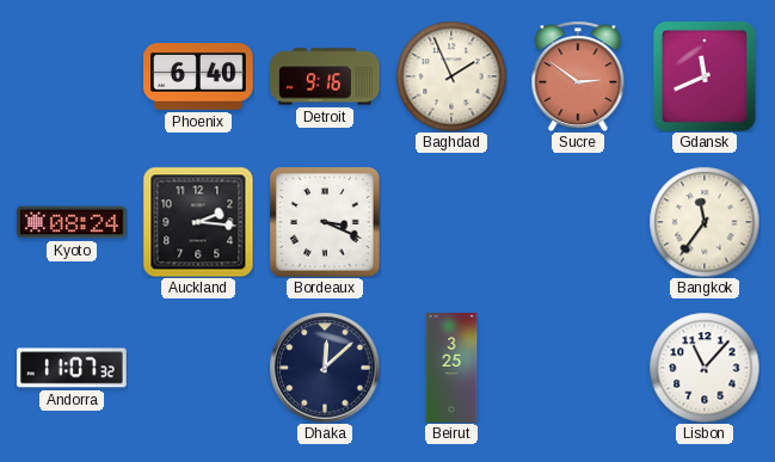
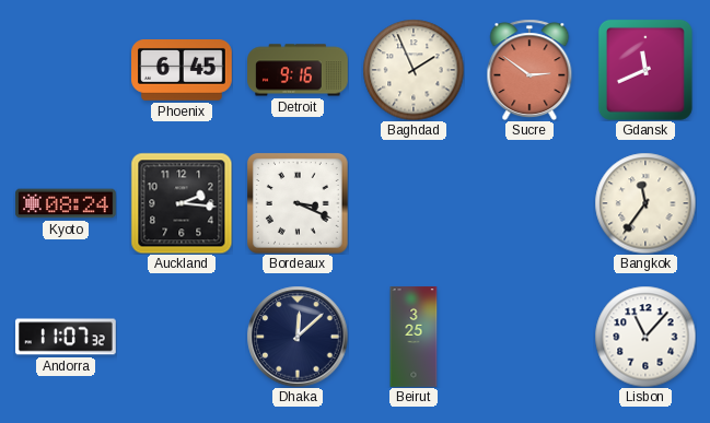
Phoenix: 6:40 -> 6:45 (183, 70)
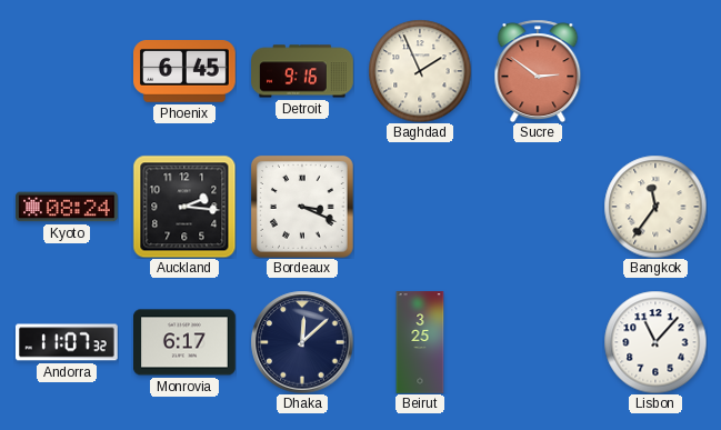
Gdansk: 11:41 -> none (645, 70)
Monrovia: none -> 6:17 (184, 342)
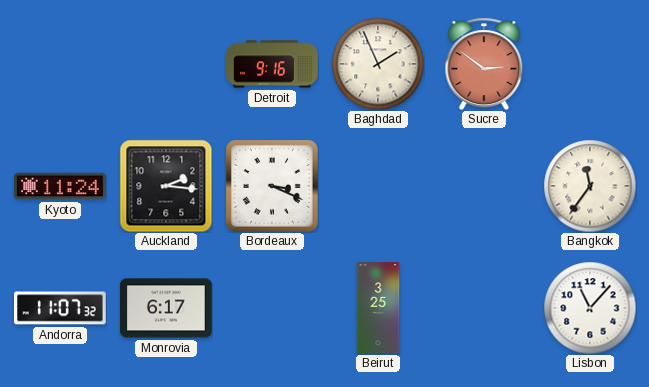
Phoenix: 6:45 -> none (186, 71)
Kyoto: 08:24 -> 11:24 (61, 186)
Dhaka: 12:08 -> none (302, 342)
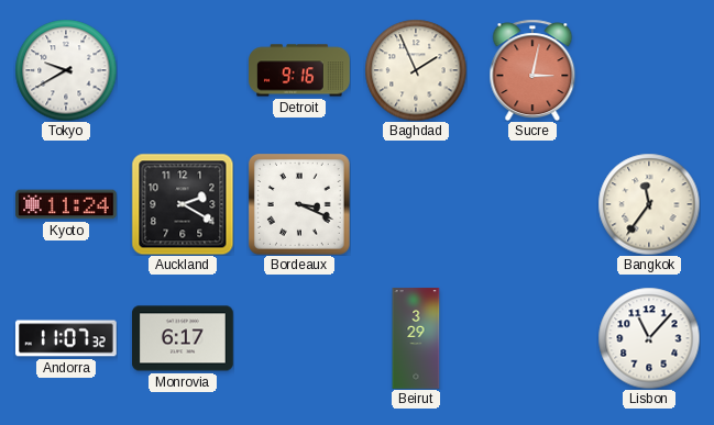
Tokyo: none -> 9:40 (66, 70)
Sucre: 2:51 -> 3:02 (532, 70)
Auckland: 2:16 -> 2:20 (183, 204)
Beirut: 3:25 -> 3:29 (416, 338)
